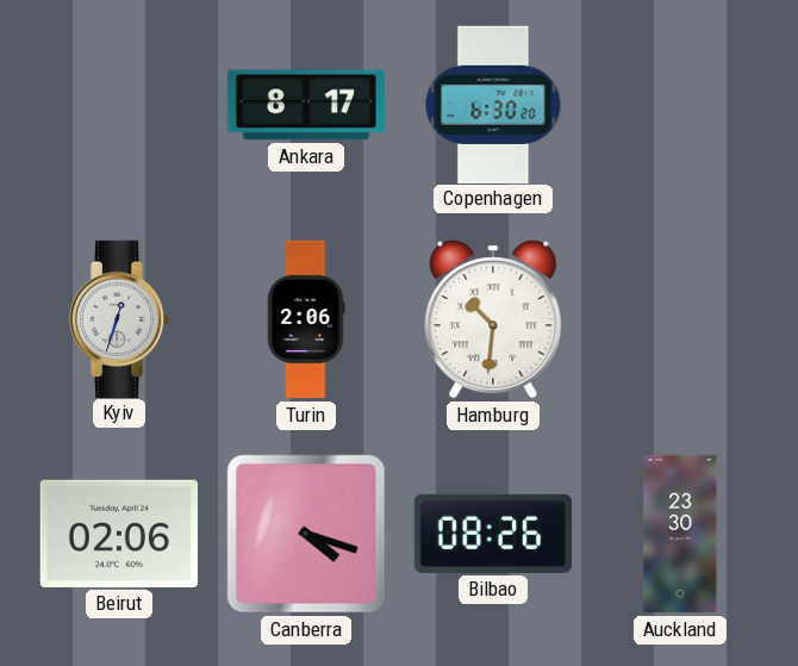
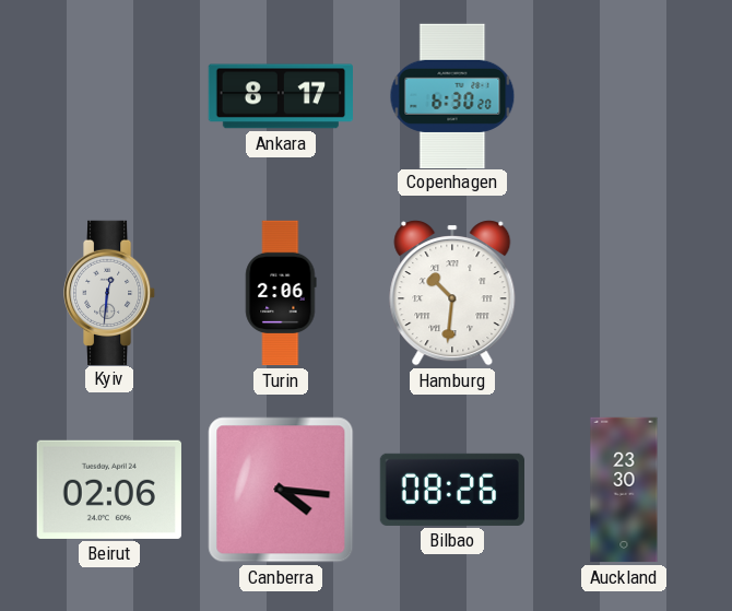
Kyiv: 12:33 -> 12:31 (110, 292)
Canberra: 4:18 -> 4:16 (281, 490)
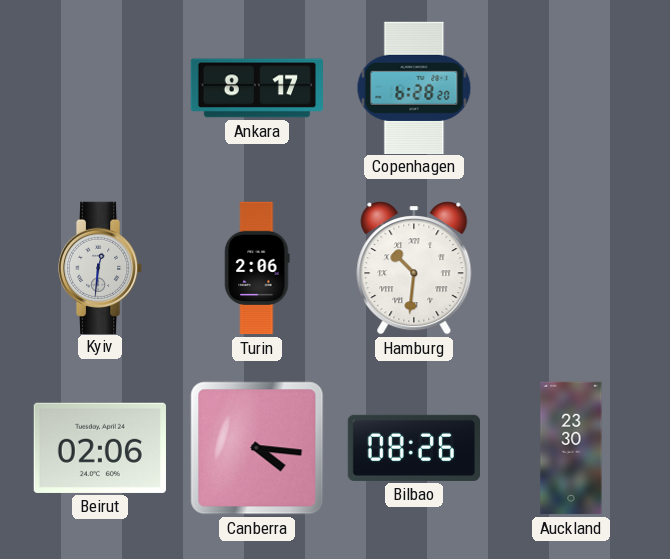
Copenhagen: 6:30 -> 6:28 (414, 87)
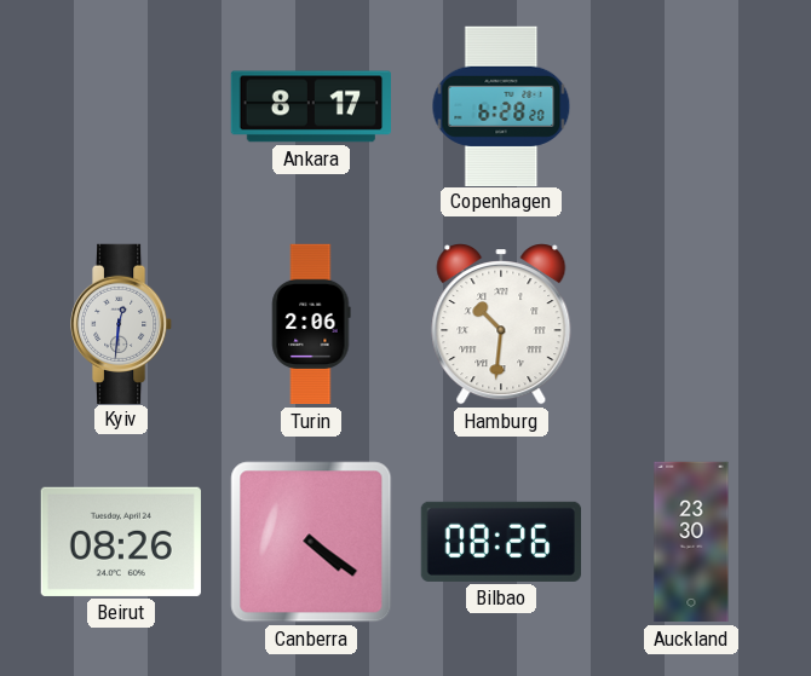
Beirut: 02:06 -> 08:26 (121, 542)
Canberra: 4:16 -> 4:21 (311, 542)
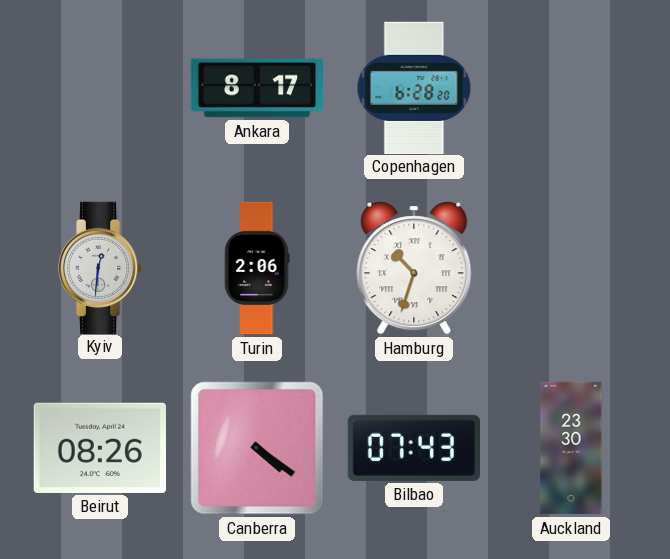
Hamburg: 10:31 -> 10:33 (414, 268)
Bilbao: 08:26 -> 07:43 (413, 448)
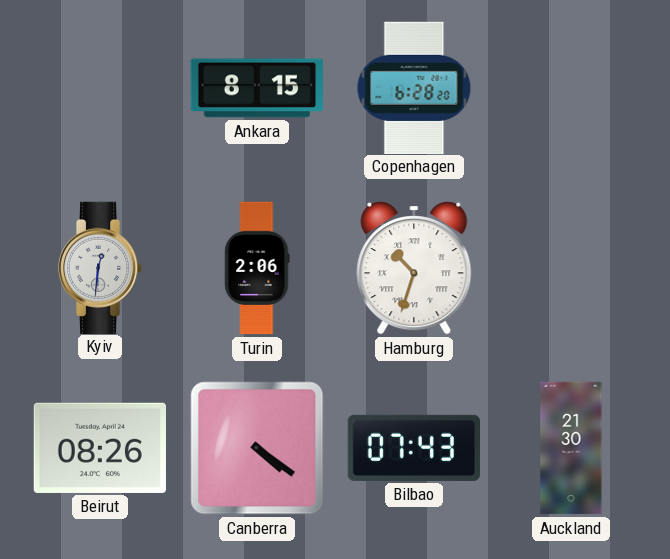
Ankara: 8:17 -> 8:15 (256, 88)
Auckland: 23:30 -> 21:30 (571, 448)
